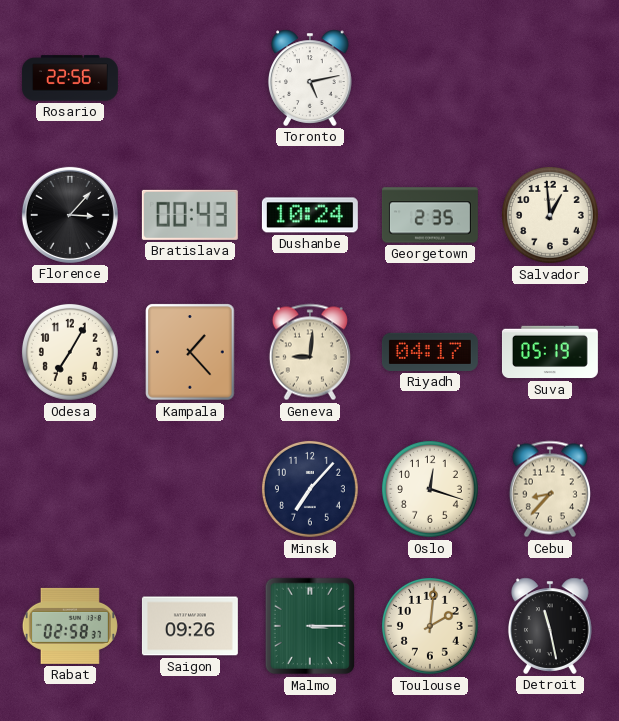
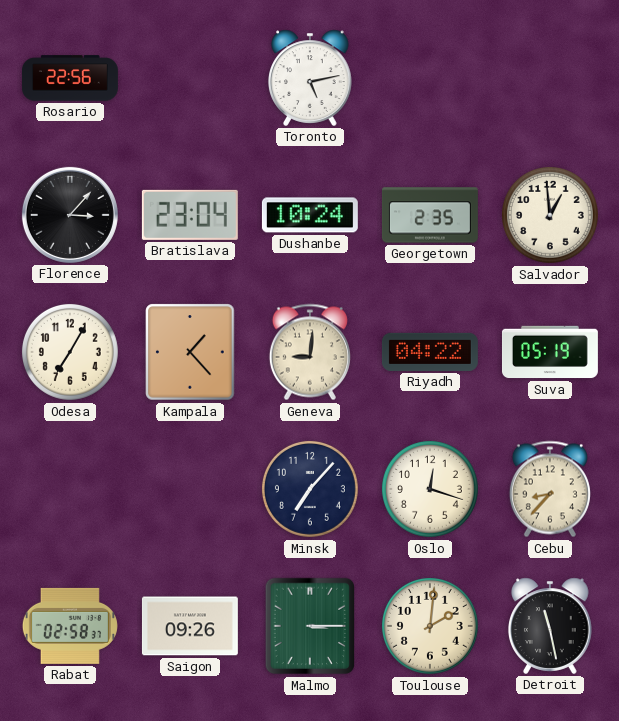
Bratislava: 00:43 -> 23:04 (190, 215)
Riyadh: 04:17 -> 04:22 (430, 352)
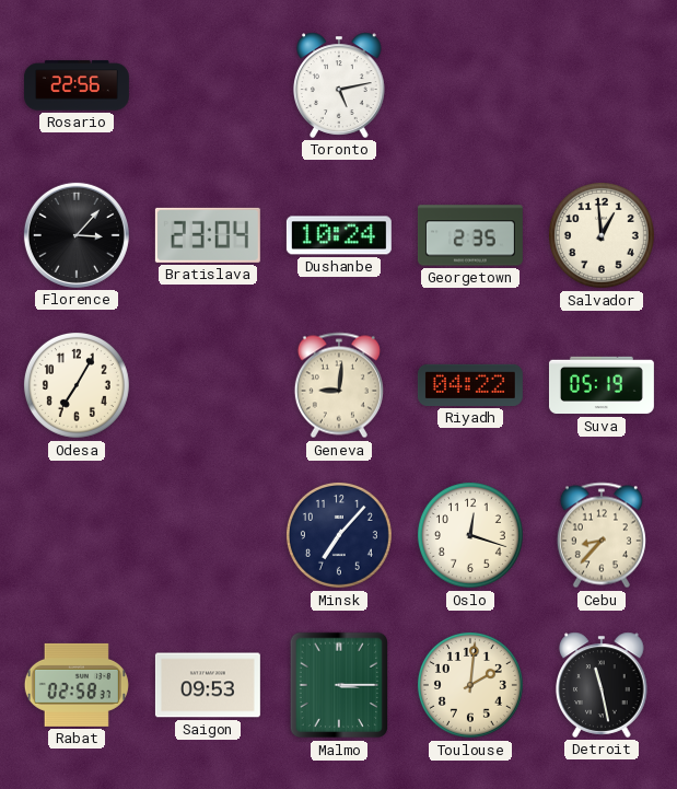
Kampala: 1:23 -> none (190, 352)
Saigon: 09:26 -> 09:53 (208, 685)
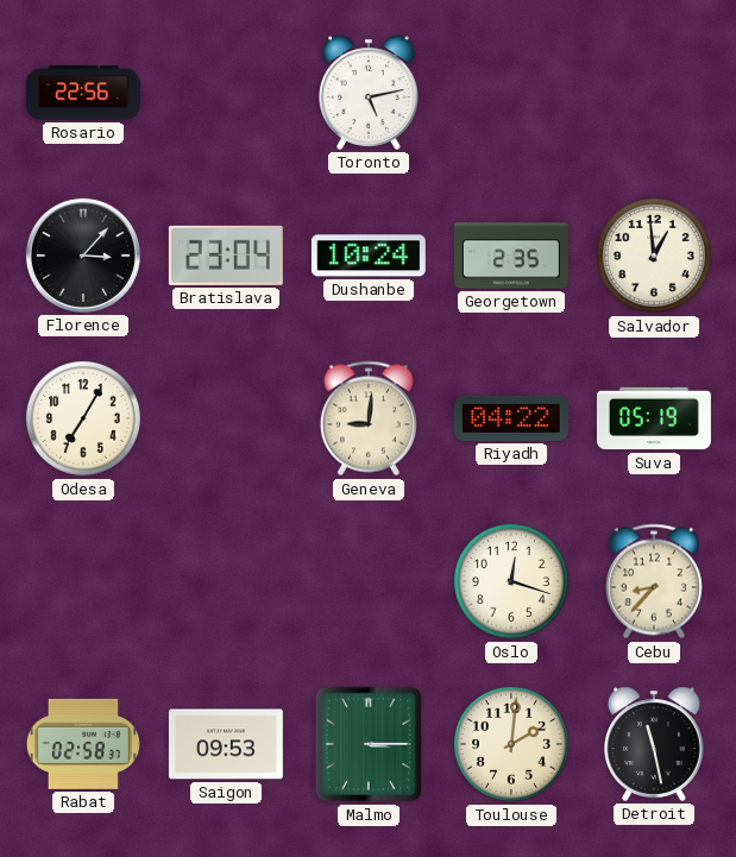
Minsk: 7:07 -> none (339, 535)
